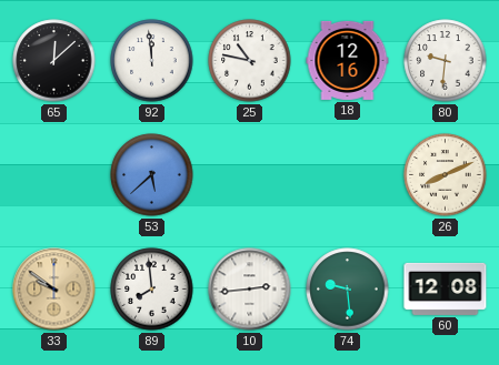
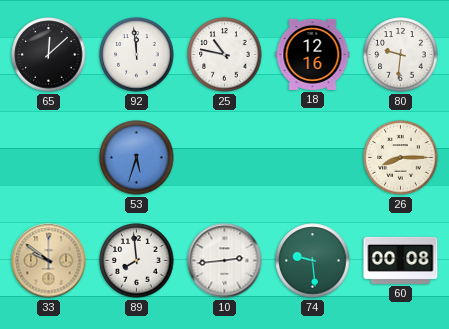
53: 5:38 -> 5:33 (137, 158)
26: 8:11 -> 8:15 (401, 158)
60: 12:08 -> 00:08 (401, 260)
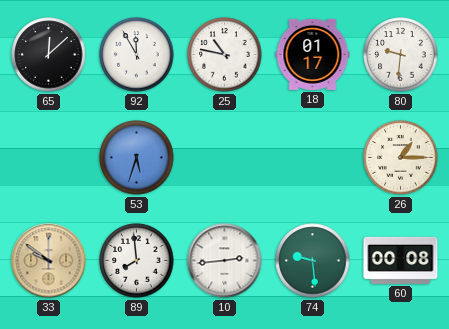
92: 11:59 -> 11:55 (137, 55)
18: 12:16 -> 01:17 (313, 54)
26: 8:15 -> 1:15 (401, 158)
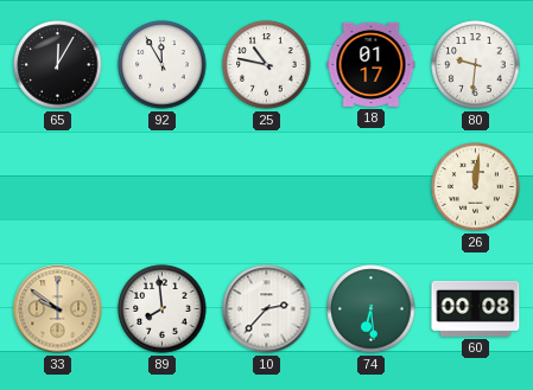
65: 12:08 -> 12:05 (58, 65)
53: 5:33 -> none (137, 158)
26: 1:15 -> 12:01 (476, 187)
10: 2:44 -> 2:37 (267, 309)
74: 9:29 -> 6:29 (372, 309)
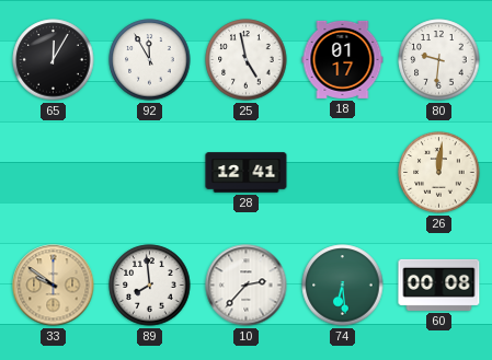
25: 10:47 -> 4:58 (247, 60)
28: none -> 12:41 (247, 173)
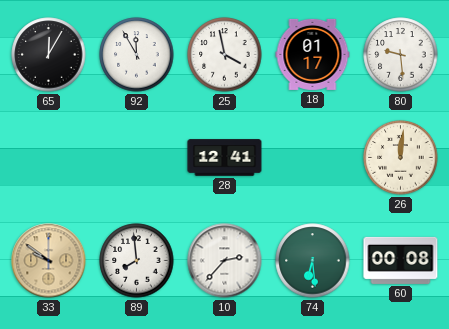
25: 4:58 -> 3:58 (225, 55)
80: 9:31 -> 9:29 (401, 55)
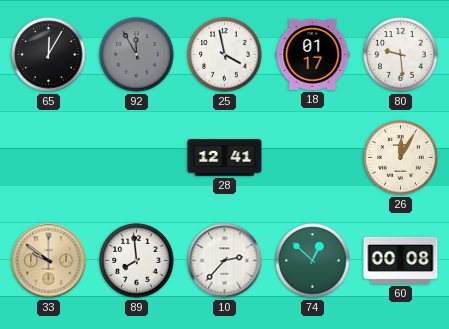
92 dial: white -> grey (137, 55)
26: 12:01 -> 12:05 (401, 158)
74: 6:29 -> 12:52 (313, 261)
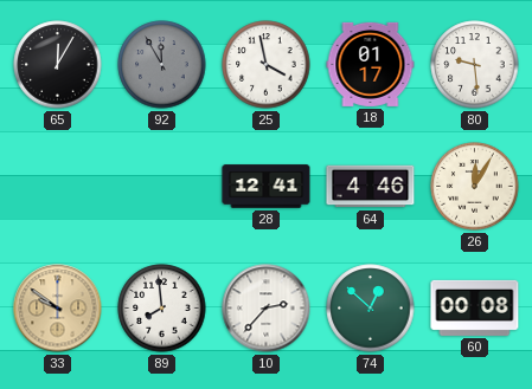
64: none -> 4:46 (371, 187)
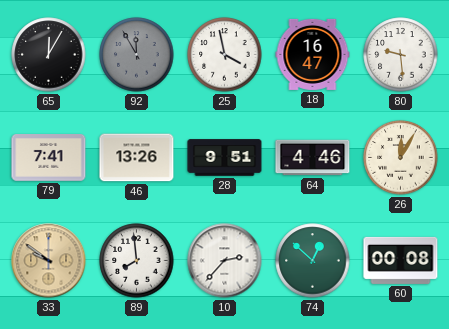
18: 01:17 -> 16:47 (313, 54)
79: none -> 7:41 (49, 158)
46: none -> 13:26 (137, 158)
28: 12:41 -> 9:51 (225, 158)
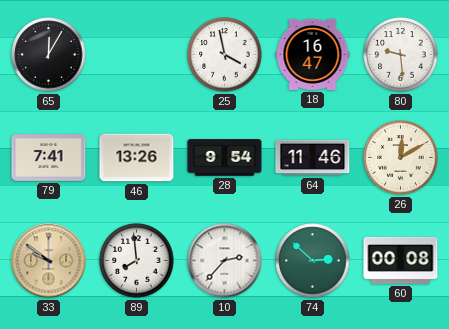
92: 11:55 -> none (137, 55)
28: 9:51 -> 9:54 (225, 158)
64: 4:46 -> 11:46 (313, 158)
26: 12:05 -> 12:10 (401, 158)
74: 12:52 -> 2:52 (313, 261)
